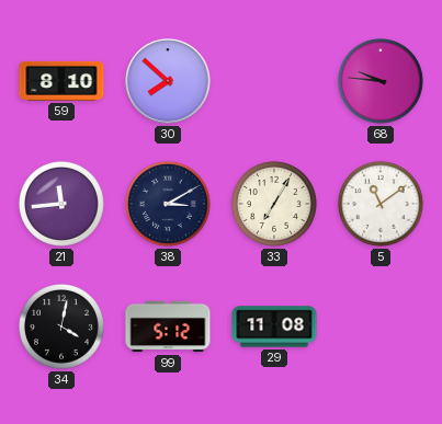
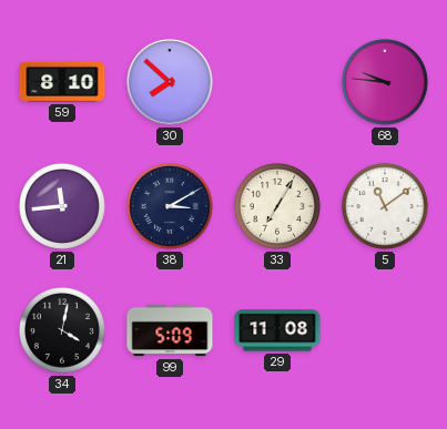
99: 5:12 -> 5:09 (170, 330)
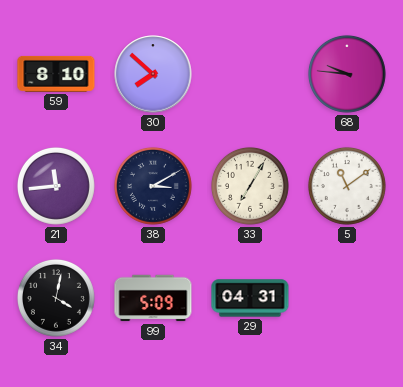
29: 11:08 -> 04:31 (250, 298)
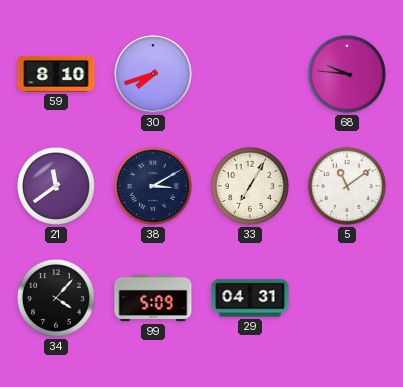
30: 7:52 -> 7:42 (153, 74)
21: 11:44 -> 11:39 (56, 186)
34: 4:02 -> 4:07 (56, 298)
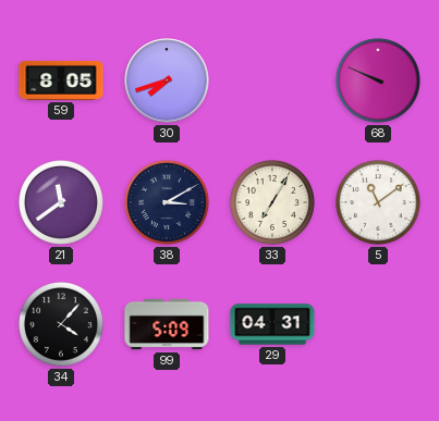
59: 8:10 -> 8:05 (61, 81)
68: 9:46 -> 9:49 (378, 81)
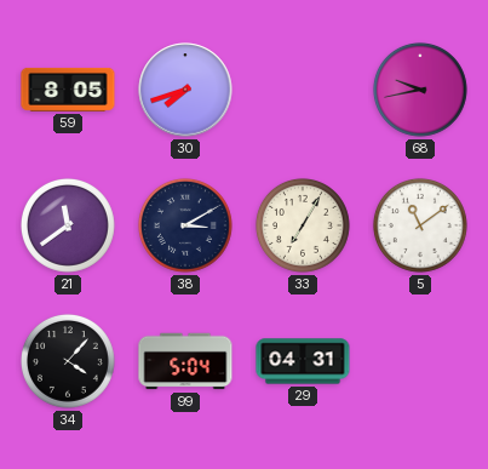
68: 9:49 -> 9:43 (420, 90)
99: 5:09 -> 5:04 (185, 361)
